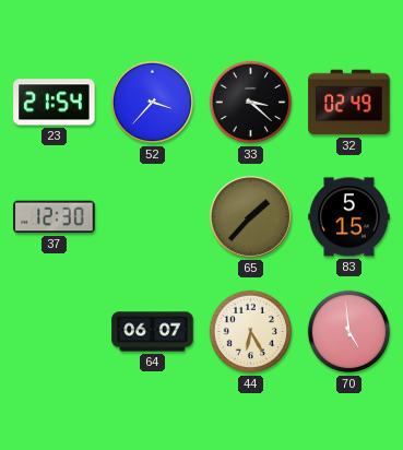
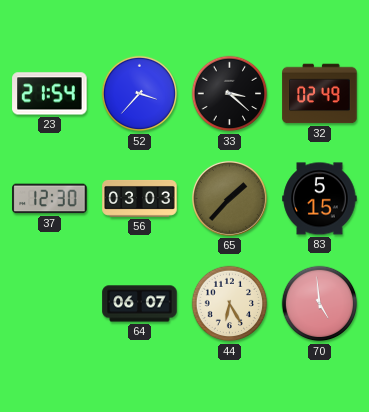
56: none -> 03:03 (140, 198)
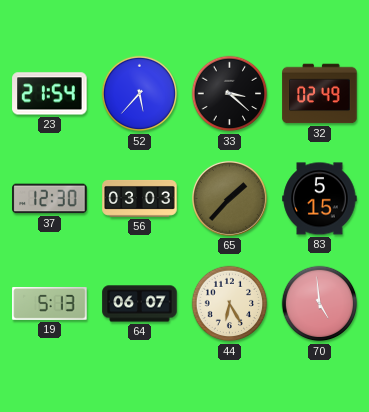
52: 3:37 -> 5:37 (140, 94)
19: none -> 5:13 (50, 304)
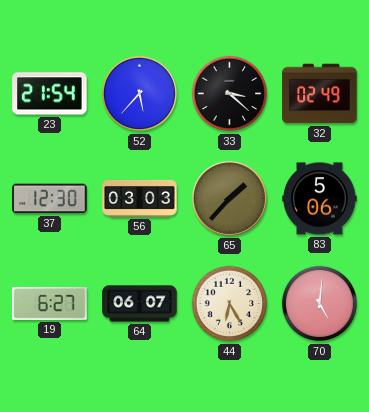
83: 5:15 -> 5:06 (320, 199)
19: 5:13 -> 6:27 (50, 304)
70: 4:59 -> 5:01 (320, 304)
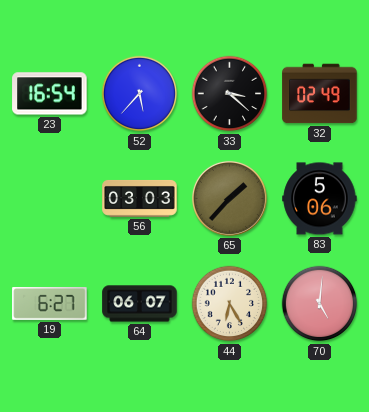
23: 21:54 -> 16:54 (50, 94)
37: 12:30 -> none (50, 199)
